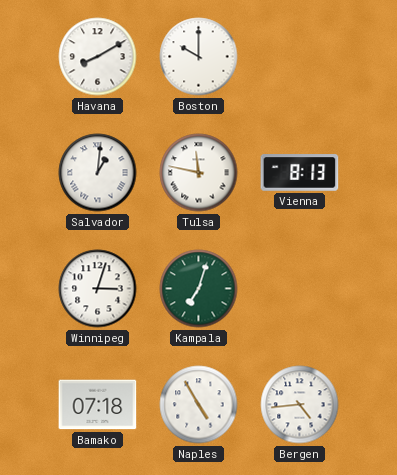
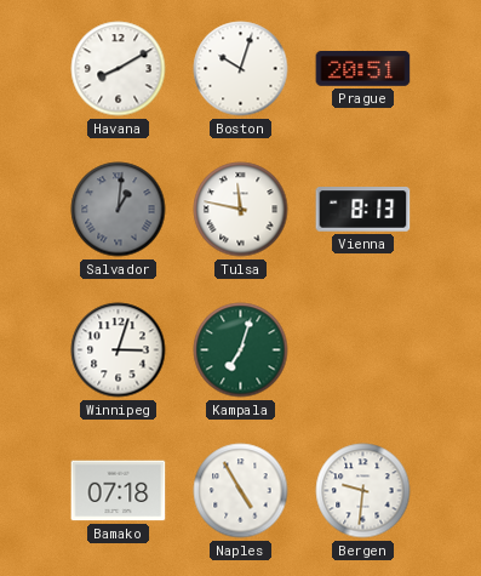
Boston: 10:00 -> 10:03 (241, 69)
Prague: none -> 20:51 (363, 69)
Salvador dial: white -> grey (119, 210)
Bergen: 4:44 -> 9:31 (363, 491)
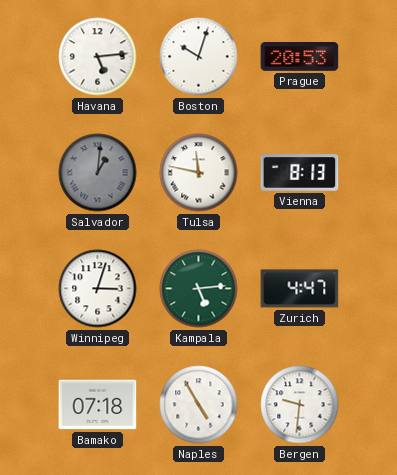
Havana: 8:10 -> 5:14 (98, 57)
Prague: 20:51 -> 20:53 (300, 57)
Kampala: 7:03 -> 5:14 (199, 289)
Zurich: none -> 4:47 (300, 289)
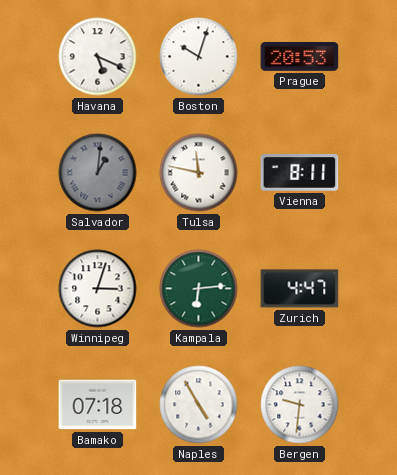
Havana: 5:14 -> 5:19 (98, 57)
Vienna: 8:13 -> 8:11 (300, 173)
Kampala: 5:14 -> 6:14 (199, 289)
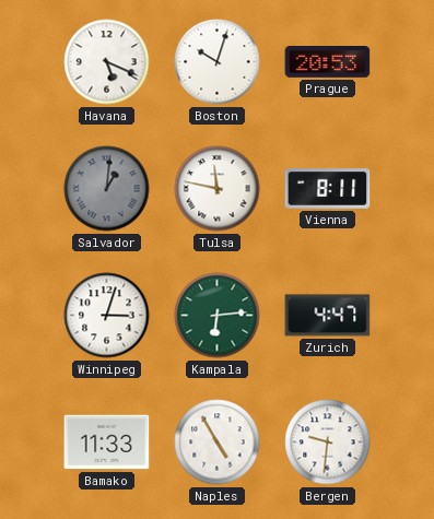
Bamako: 07:18 -> 11:33 (107, 443)
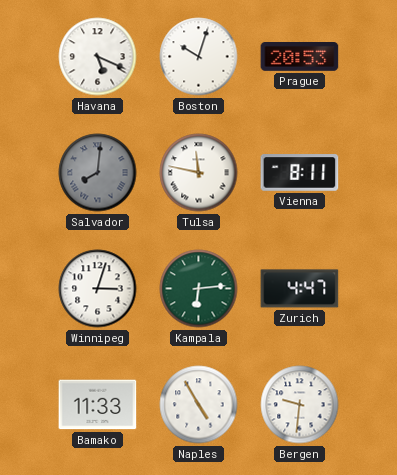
Salvador: 1:01 -> 8:01 (98, 173)
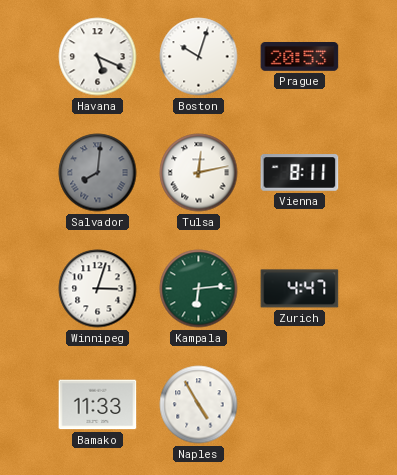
Tulsa: 11:47 -> 12:13 (199, 173)
Bergen: 9:31 -> none (300, 405)
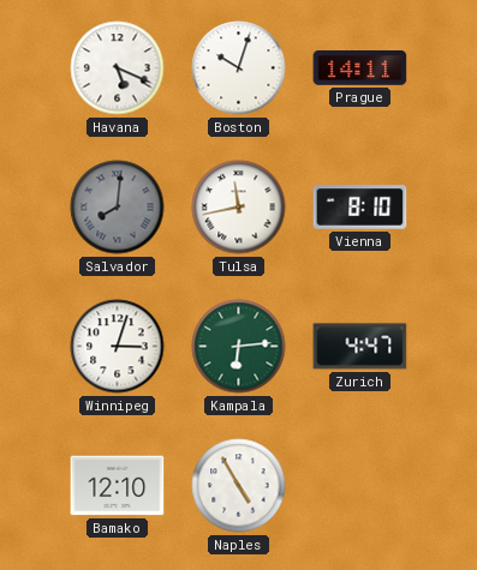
Prague: 20:53 -> 14:11 (360, 68)
Tulsa: 12:13 -> 11:43 (239, 208)
Vienna: 8:11 -> 8:10 (360, 208)
Bamako: 11:33 -> 12:10 (118, 486)
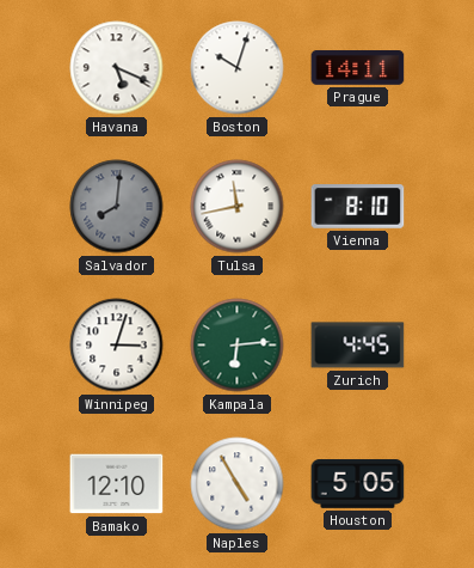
Zurich: 4:47 -> 4:45 (358, 346)
Houston: none -> 5:05 (358, 484)
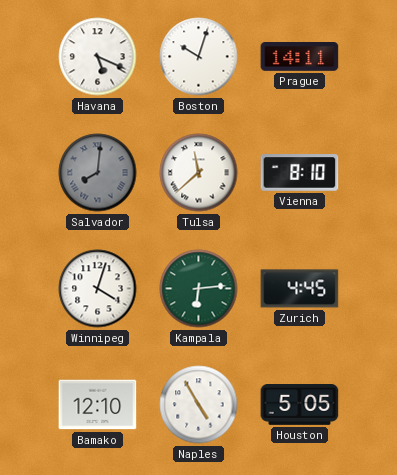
Tulsa: 11:43 -> 11:38 (199, 173)
Winnipeg: 3:03 -> 4:03 (98, 289)
